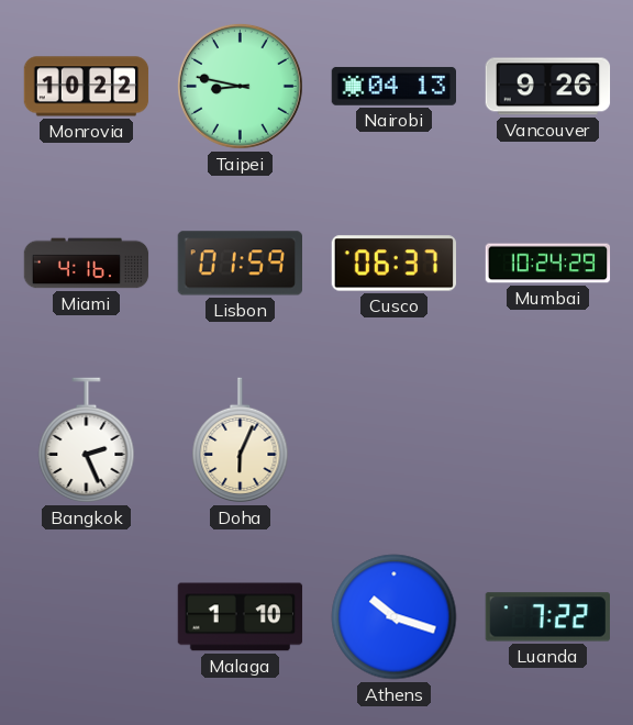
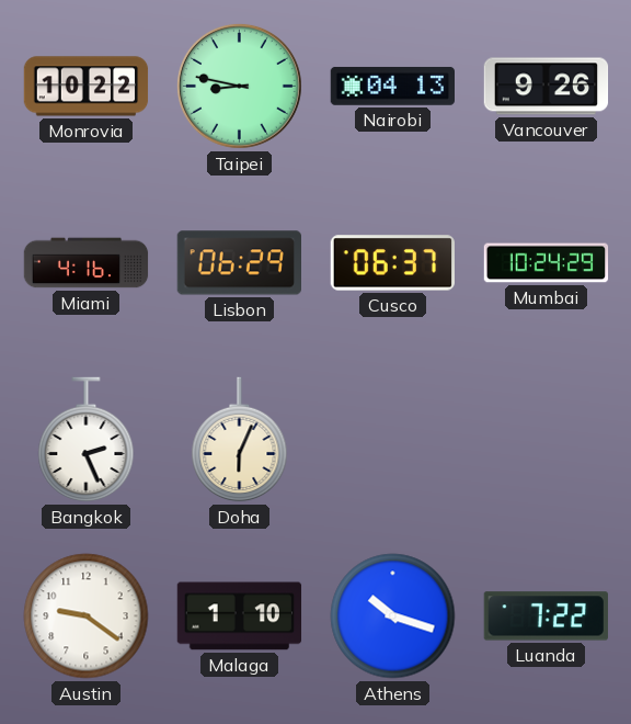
Lisbon: 01:59 -> 06:29 (239, 263)
Austin: none -> 9:21 (87, 616)
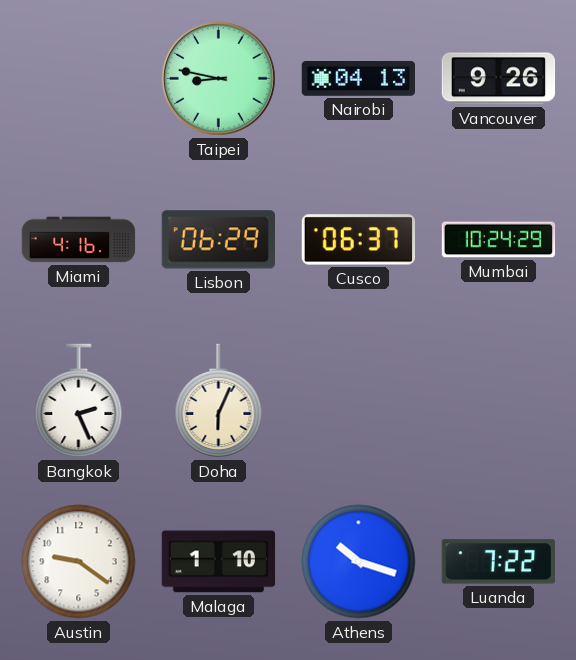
Monrovia: 10:22 -> none (87, 87)
